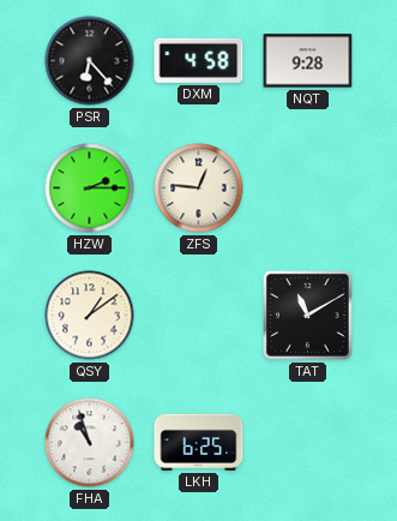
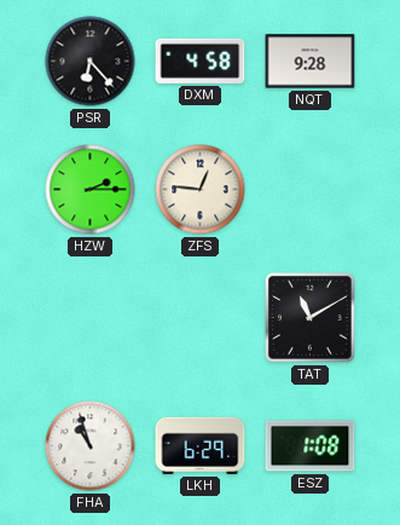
QSY: 1:09 -> none (90, 316)
LKH: 6:25 -> 6:29 (201, 445)
ESZ: none -> 1:08 (311, 446)
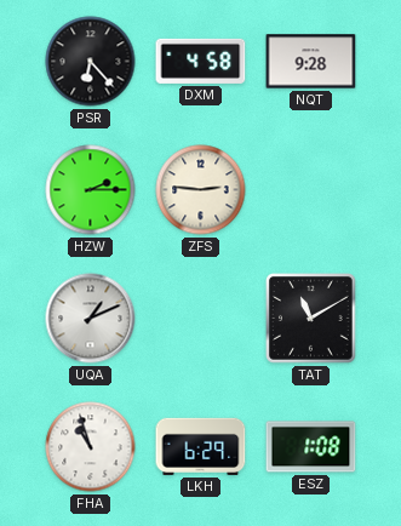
ZFS: 12:46 -> 2:46 (201, 190)
UQA: none -> 1:11 (91, 319)
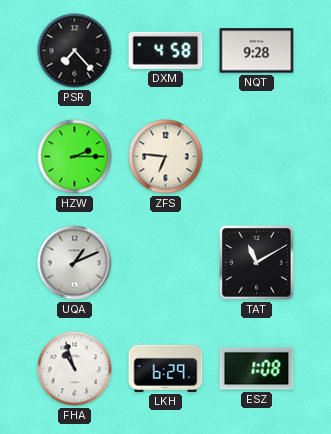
PSR: 6:23 -> 7:23 (75, 51)
ZFS: 2:46 -> 6:46 (166, 157)
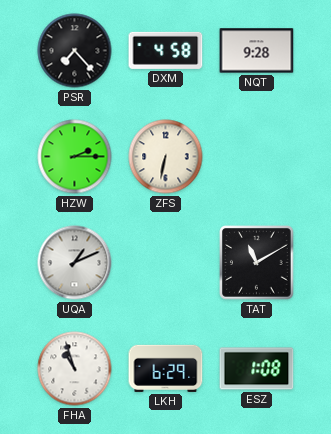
ZFS: 6:46 -> 6:32 (166, 157)
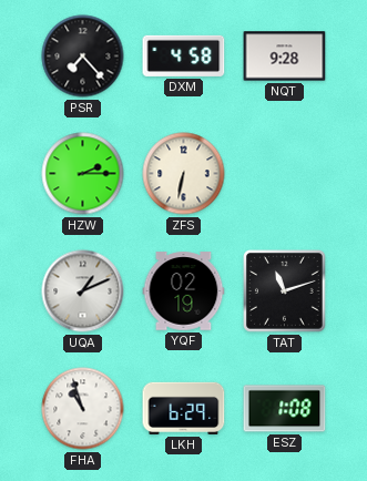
YQF: none -> 02:19 (184, 291)
TAT: 11:10 -> 11:12 (285, 291)
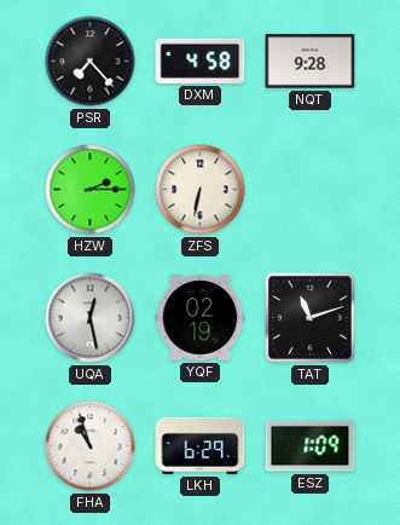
UQA: 1:11 -> 12:28 (91, 318)
ESZ: 1:08 -> 1:09 (311, 446)
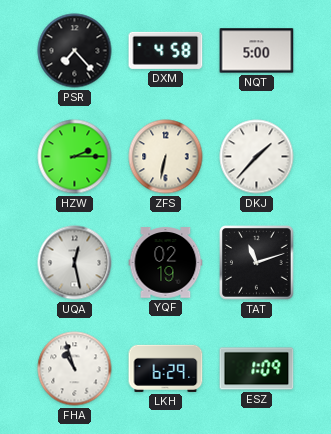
NQT: 9:28 -> 5:00 (257, 51)
DKJ: none -> 1:37 (257, 157)
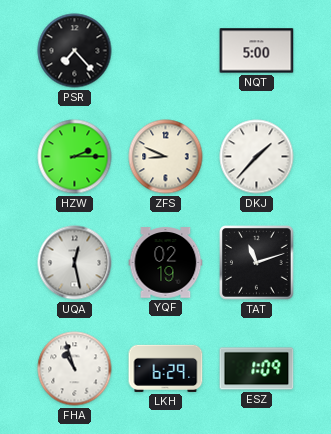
DXM: 4:58 -> none (166, 50)
ZFS: 6:32 -> 8:49 (166, 157)
